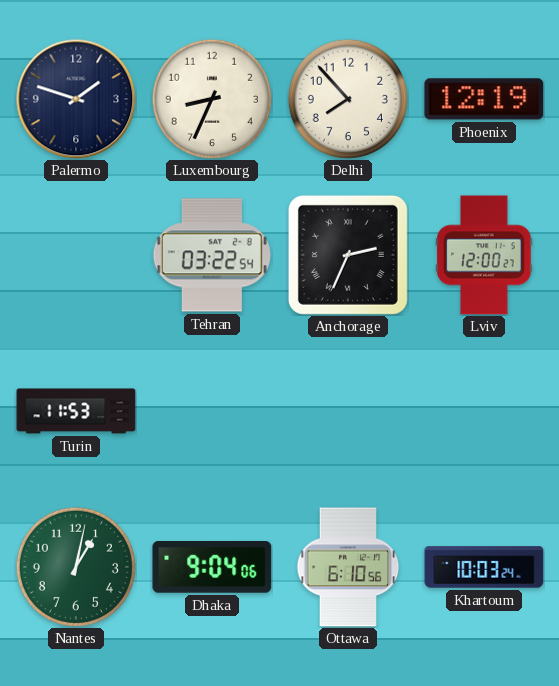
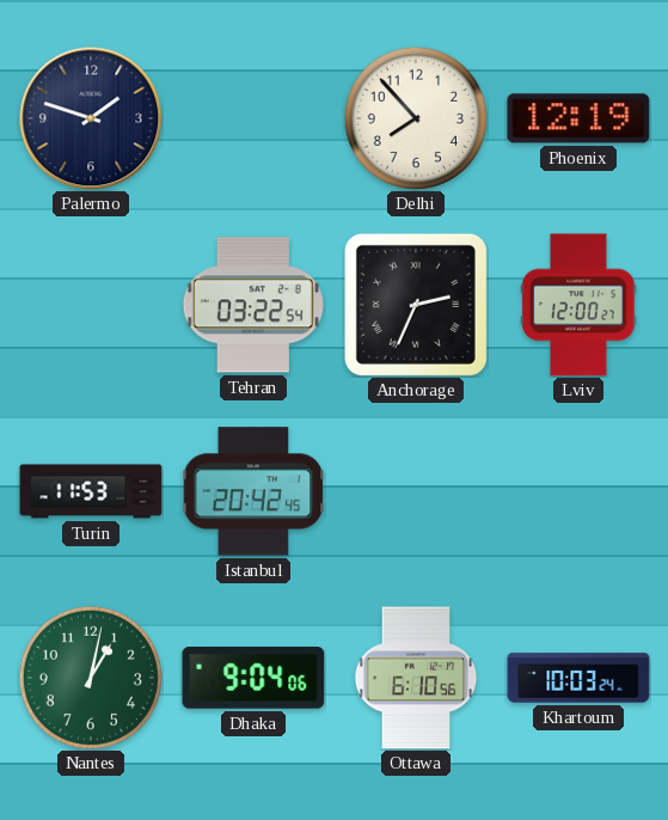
Luxembourg: 8:34 -> none (212, 99)
Istanbul: none -> 20:42 (253, 491)
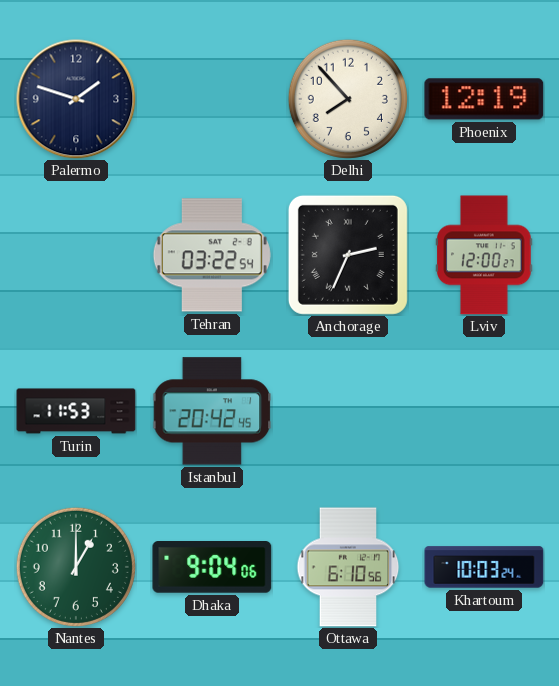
Nantes: 1:02 -> 1:00 (76, 567)
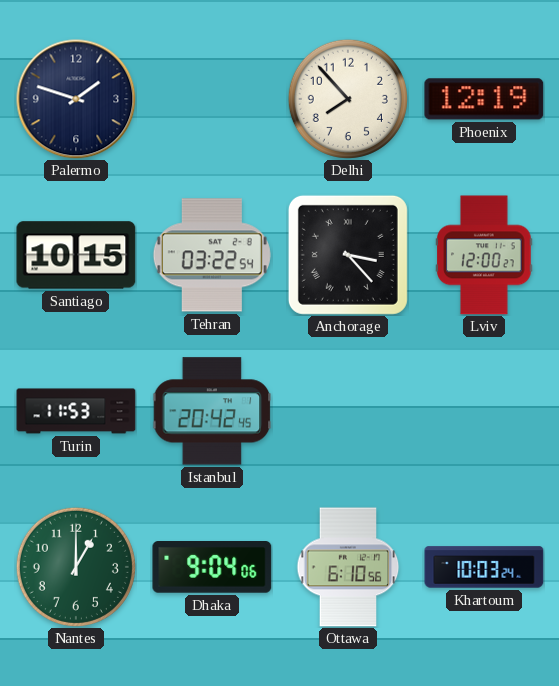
Santiago: none -> 10:15 (76, 255)
Anchorage: 2:34 -> 3:23 (348, 255)
